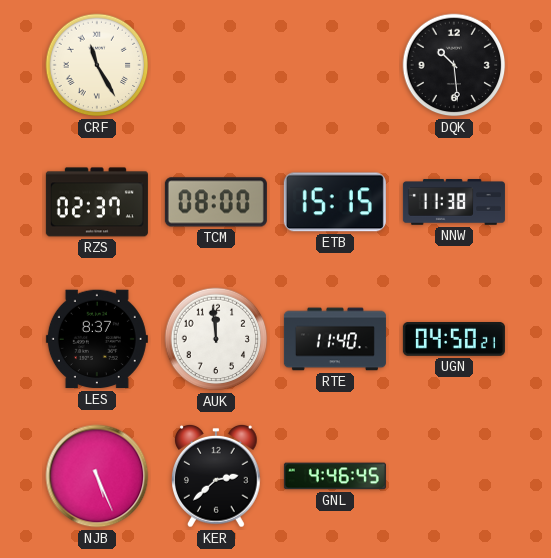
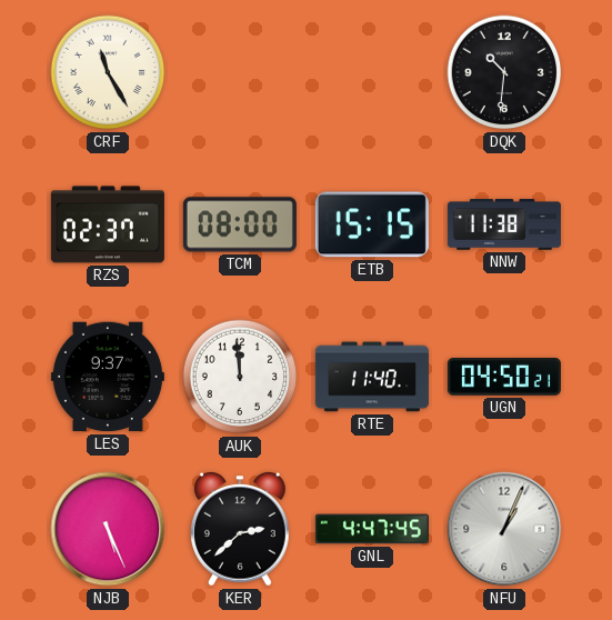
DQK: 10:29 -> 10:31 (504, 72)
LES: 8:37 -> 9:37 (108, 377)
GNL: 4:46 -> 4:47 (372, 529)
NFU: none -> 1:04 (504, 529)
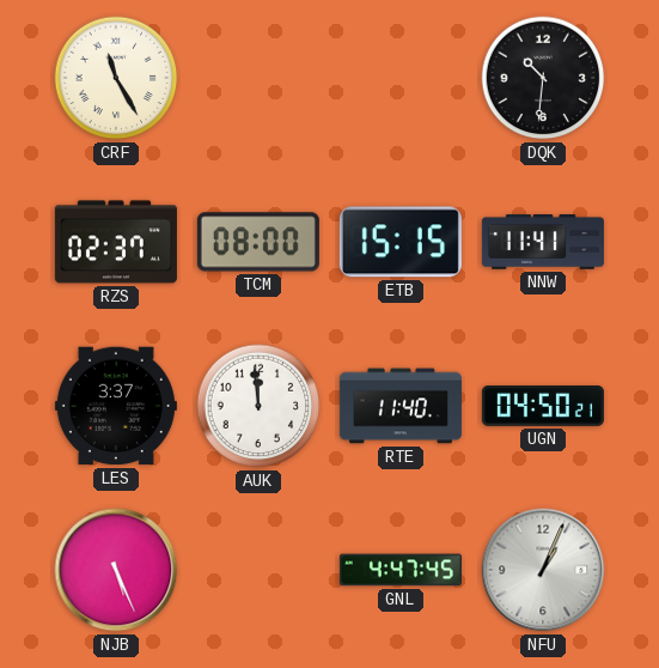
NNW: 11:38 -> 11:41 (543, 242)
LES: 9:37 -> 3:37 (116, 406)
KER: 2:38 -> none (241, 529)
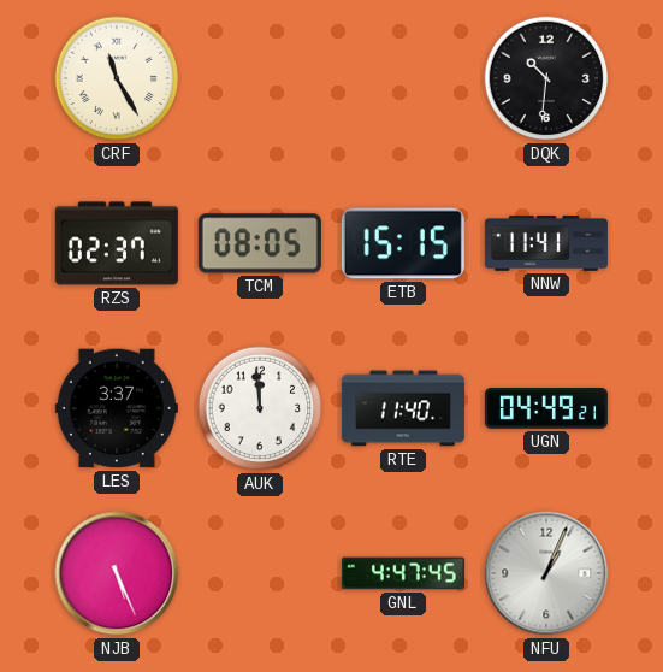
TCM: 08:00 -> 08:05 (260, 243)
UGN: 04:50 -> 04:49 (546, 409)
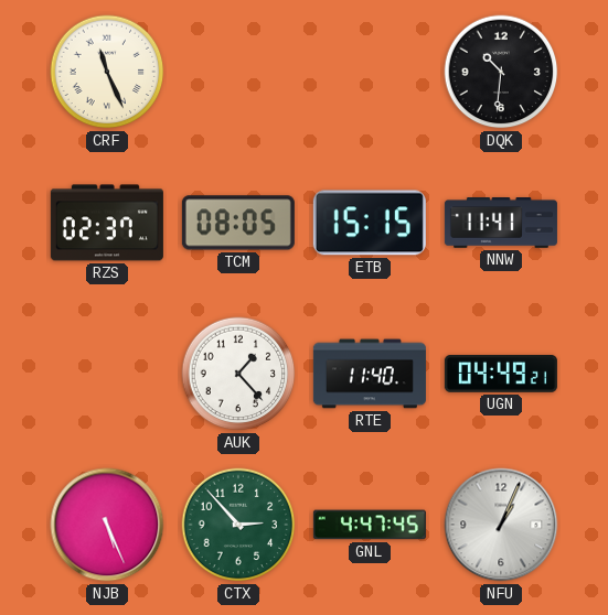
CRF: 11:25 -> 11:26 (107, 72)
LES: 3:37 -> none (117, 408)
AUK: 11:59 -> 1:23 (238, 374)
CTX: none -> 2:53 (238, 525)
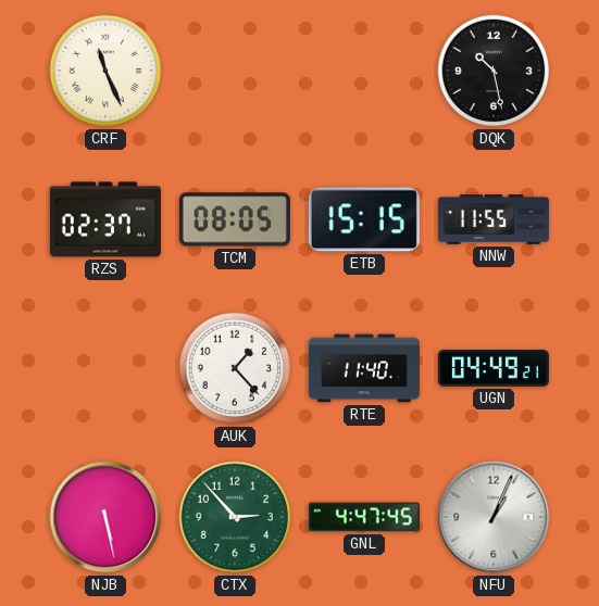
DQK: 10:31 -> 10:28 (494, 71)
NNW: 11:41 -> 11:55 (494, 219)
NJB: 5:26 -> 5:28 (105, 517)
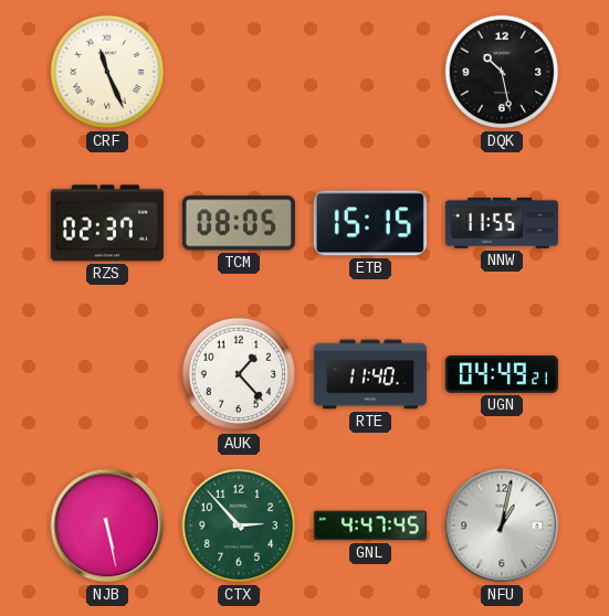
NFU: 1:04 -> 1:02 (502, 525)
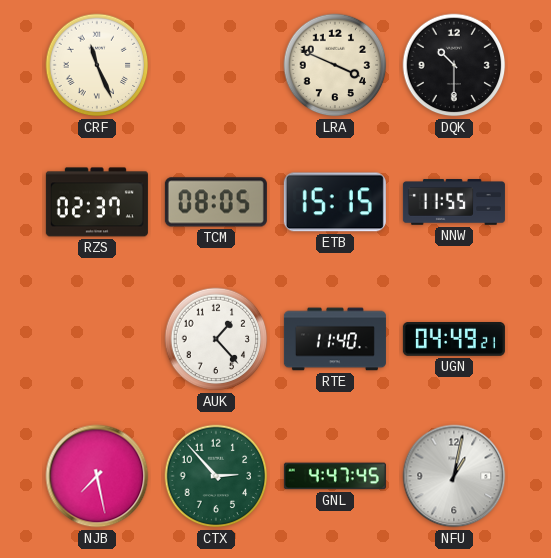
LRA: none -> 3:49 (335, 65)
DQK: 10:28 -> 10:30 (454, 65)
NJB: 5:28 -> 7:28 (97, 476)
